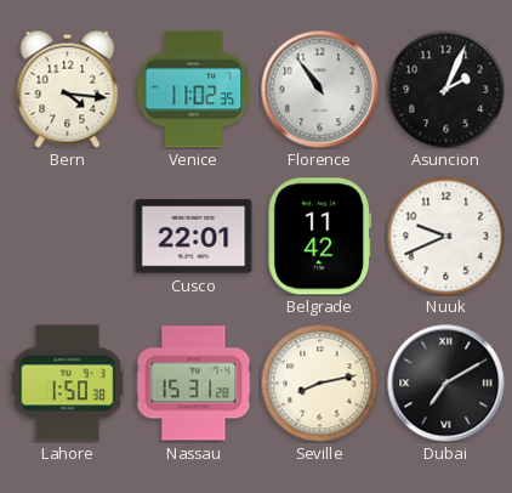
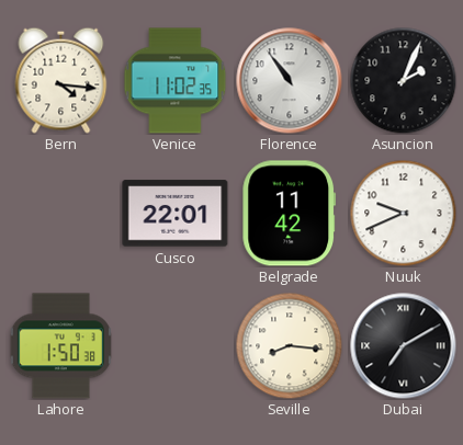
Nassau: 15:31 -> none (194, 384)
Seville: 8:13 -> 8:16 (289, 345)
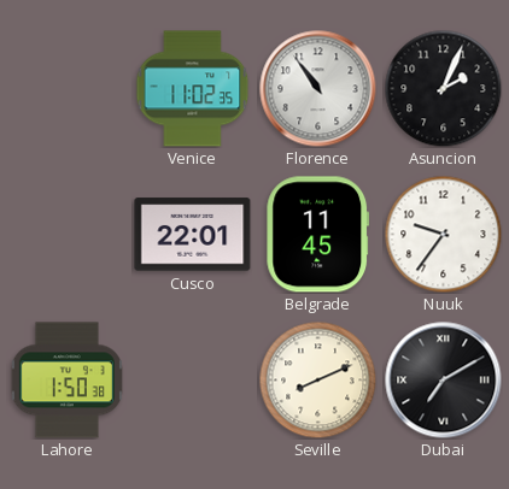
Bern: 4:16 -> none (61, 80)
Belgrade: 11:42 -> 11:45 (318, 235)
Nuuk: 9:41 -> 9:36 (443, 234)
Seville: 8:16 -> 8:11 (317, 379)
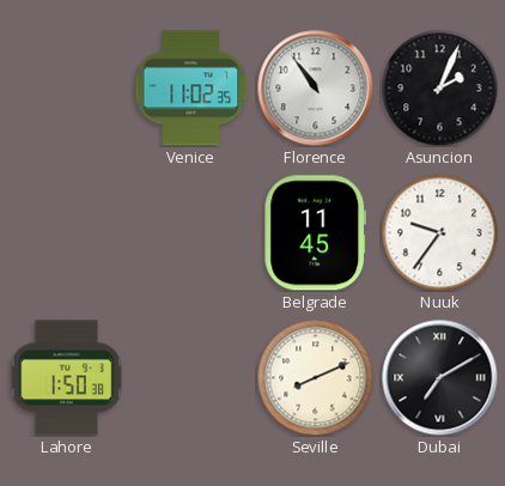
Cusco: 22:01 -> none (193, 235)
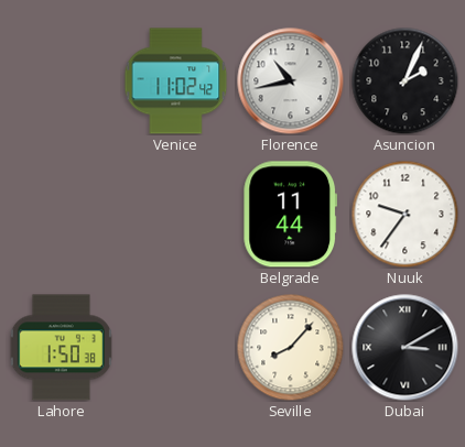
Venice: 11:02:35 -> 11:02:42 (176, 81)
Florence: 10:54 -> 10:43 (291, 81)
Belgrade: 11:45 -> 11:44 (291, 215)
Seville: 8:11 -> 8:07 (290, 347)
Dubai: 7:10 -> 3:10 (405, 348)
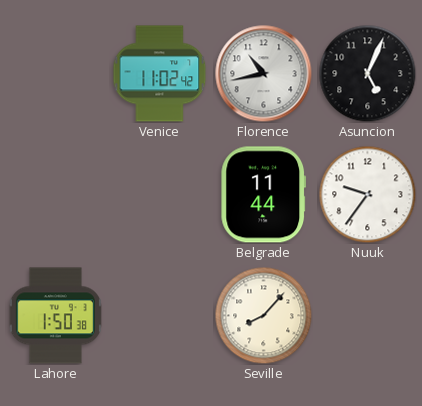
Asuncion: 2:04 -> 5:04 (367, 73)
Dubai: 3:10 -> none (405, 348)
